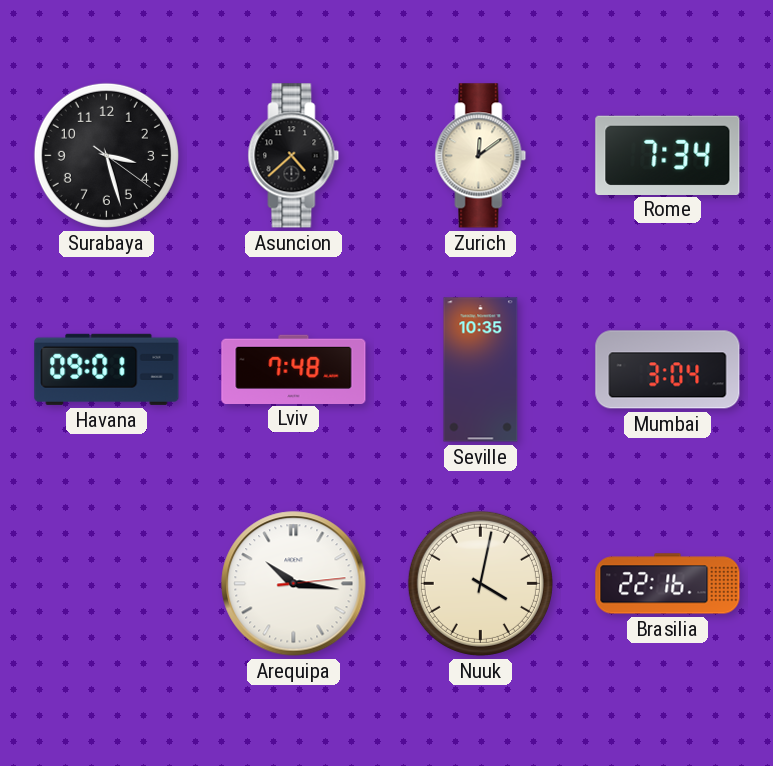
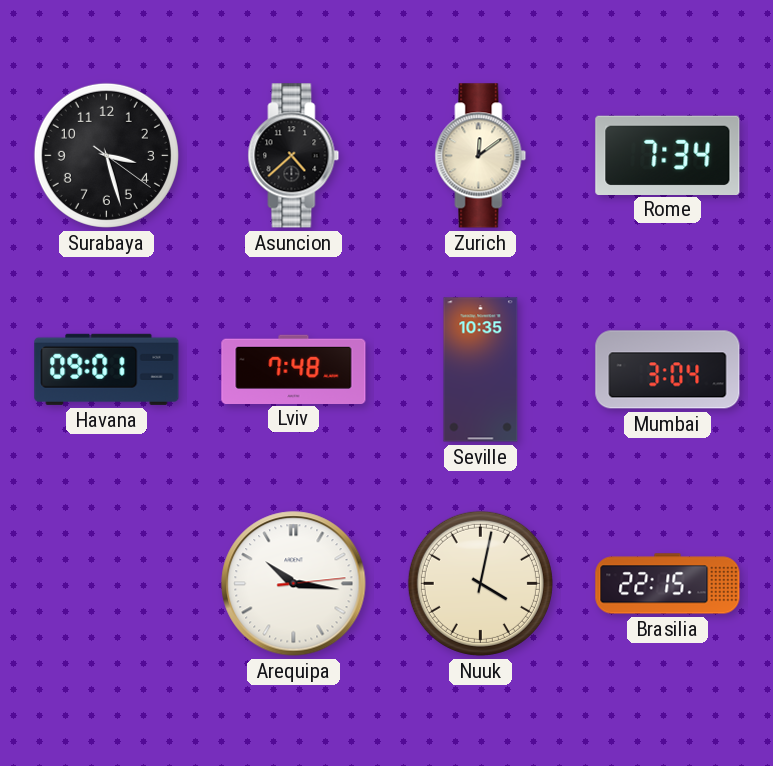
Brasilia: 22:16 -> 22:15 (668, 584)
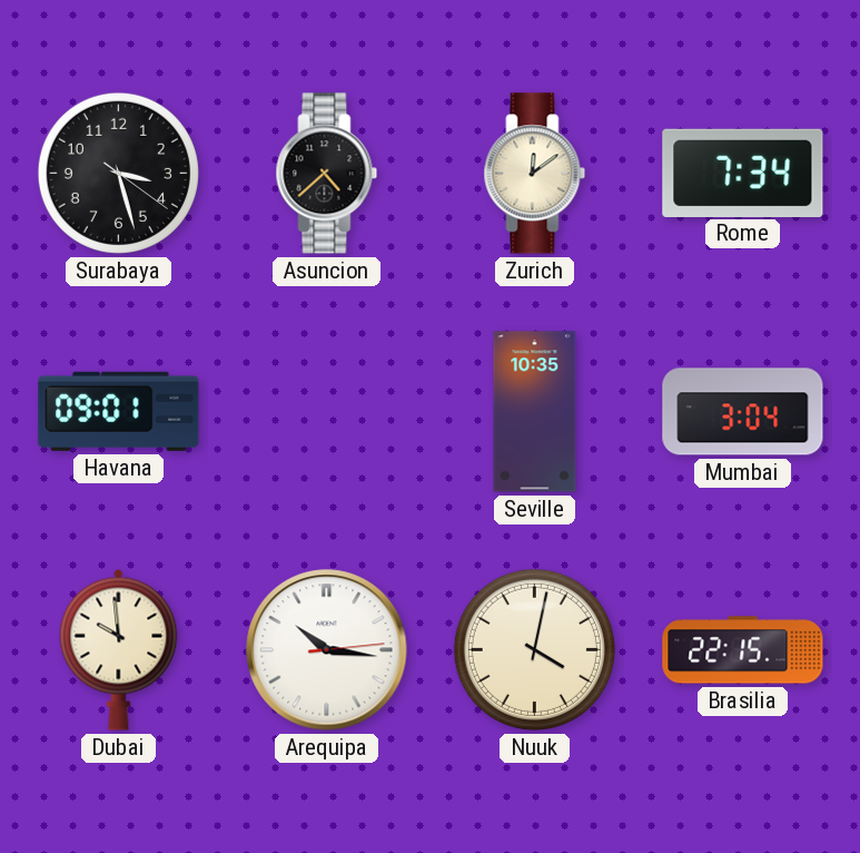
Lviv: 7:48 -> none (294, 369)
Dubai: none -> 9:59 (119, 649)
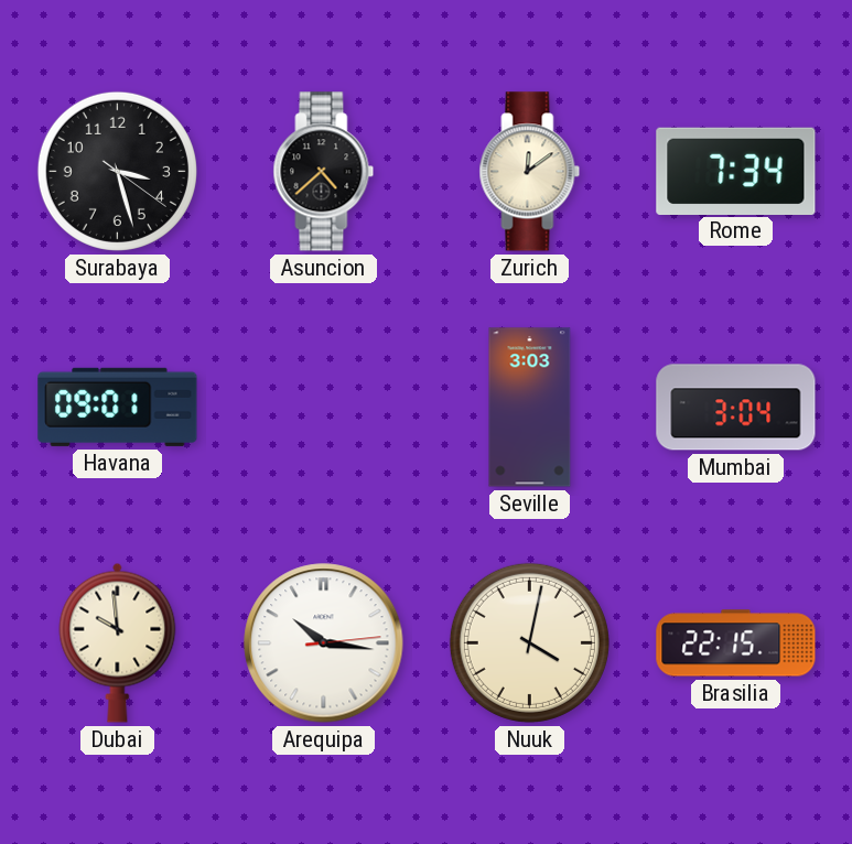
Seville: 10:35 -> 3:03 (530, 408)
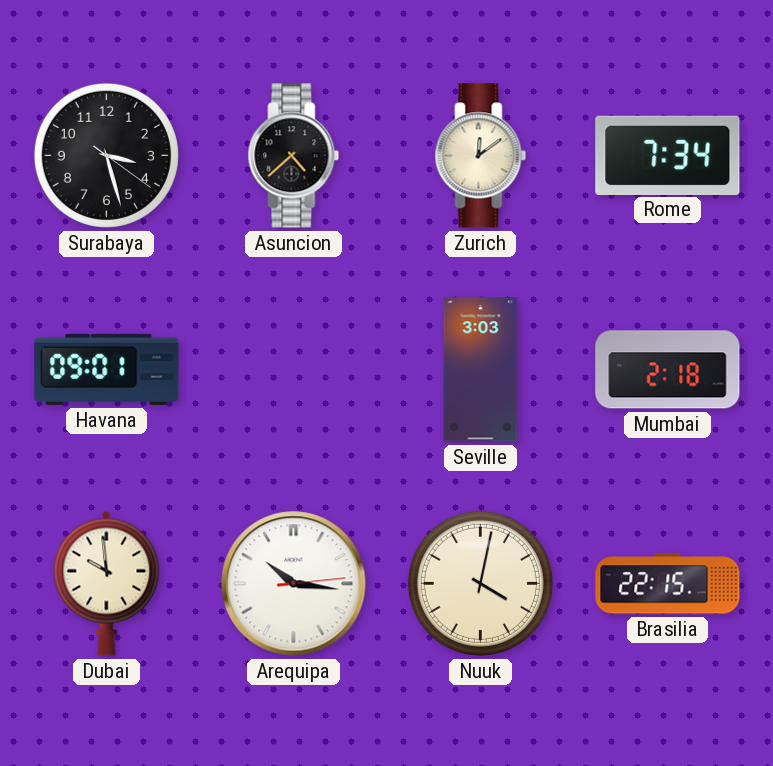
Mumbai: 3:04 -> 2:18 (668, 370)
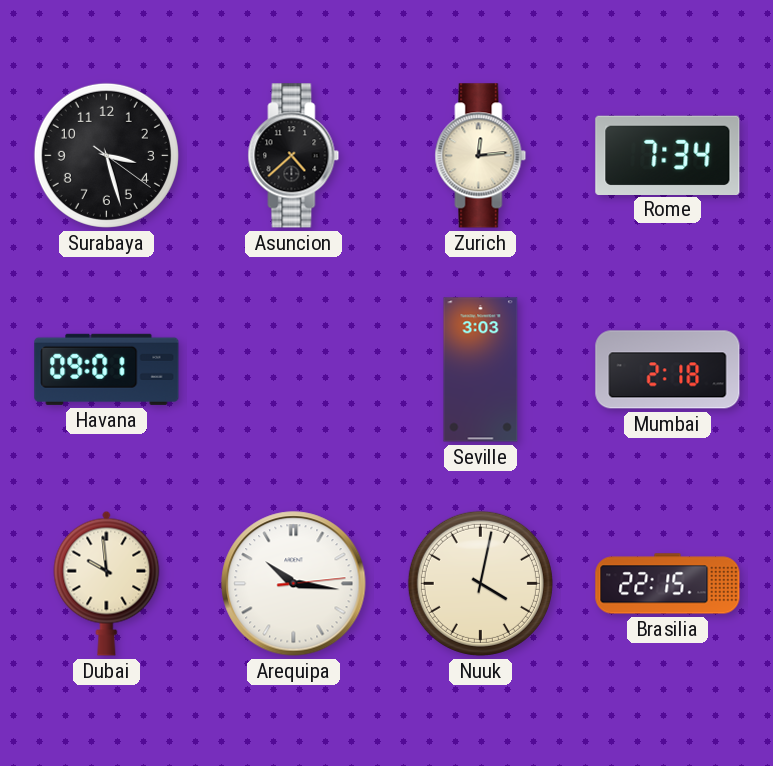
Zurich: 12:09 -> 12:14 (481, 156)
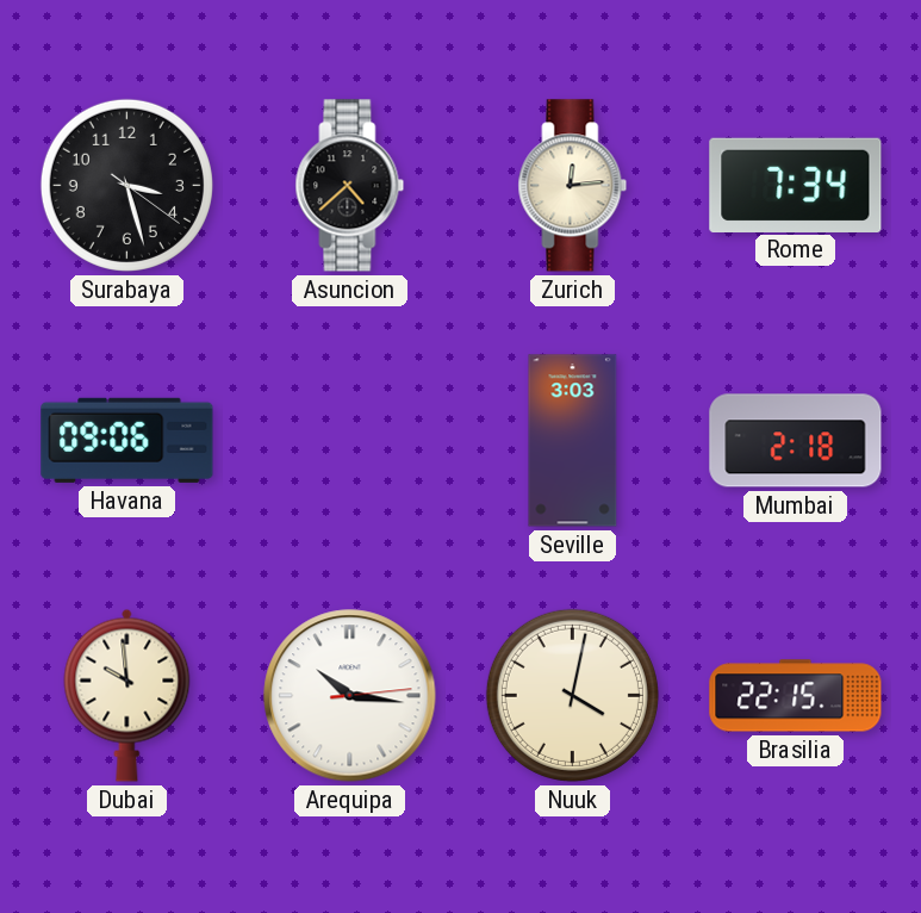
Havana: 09:01 -> 09:06 (127, 440)
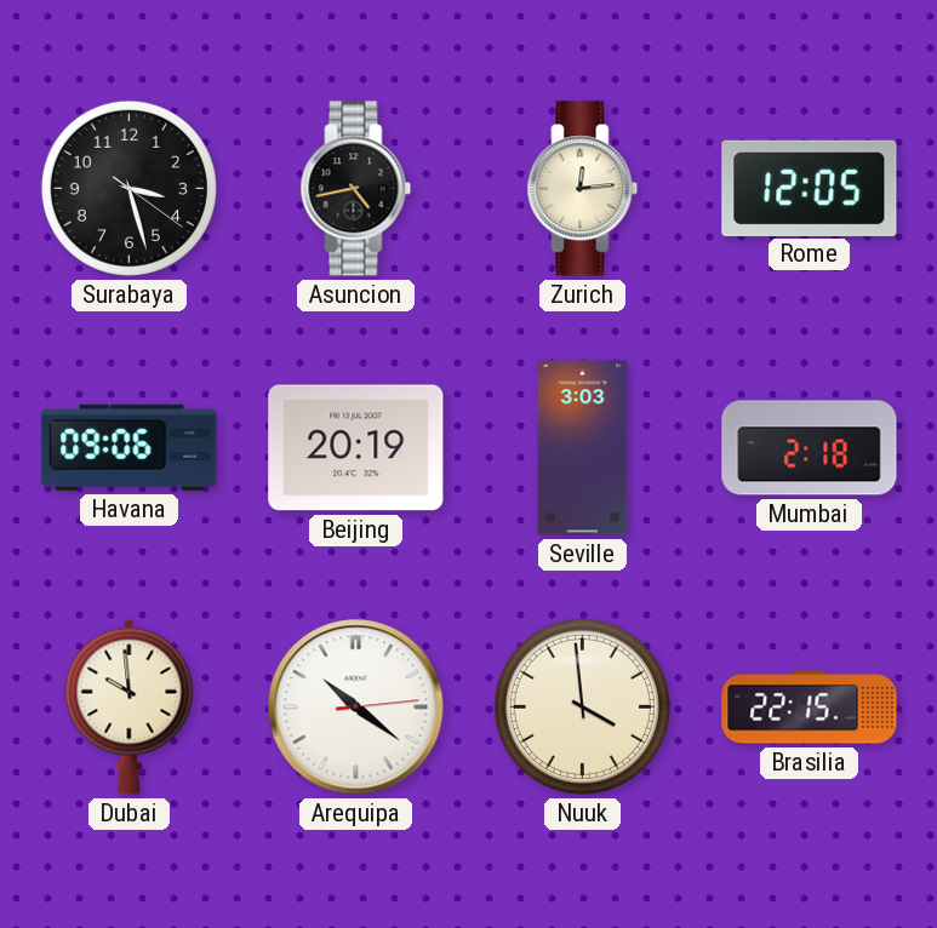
Asuncion: 4:38 -> 4:43 (356, 189)
Rome: 7:34 -> 12:05 (810, 188)
Beijing: none -> 20:19 (356, 448)
Arequipa: 10:16 -> 10:21 (356, 708)
Nuuk: 4:02 -> 3:59 (582, 706)
